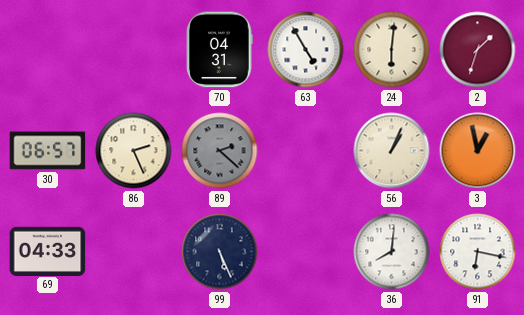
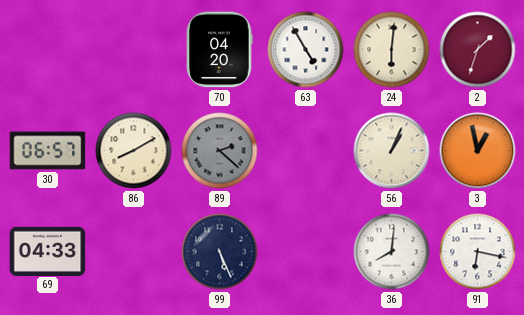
70: 04:31 -> 04:20 (219, 50)
86: 2:26 -> 8:10 (134, 151)
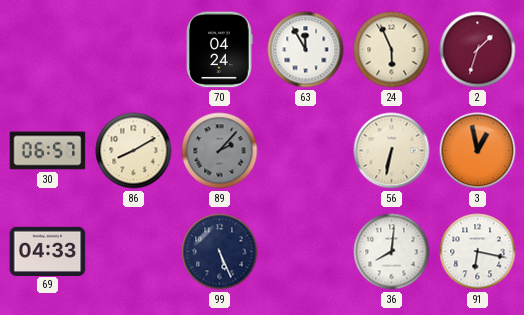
70: 04:20 -> 04:24 (219, 50)
63: 4:55 -> 11:55 (306, 50)
24: 6:01 -> 5:56 (392, 50)
89: 2:22 -> 2:07 (220, 151)
56: 1:04 -> 6:32 (392, 151)
